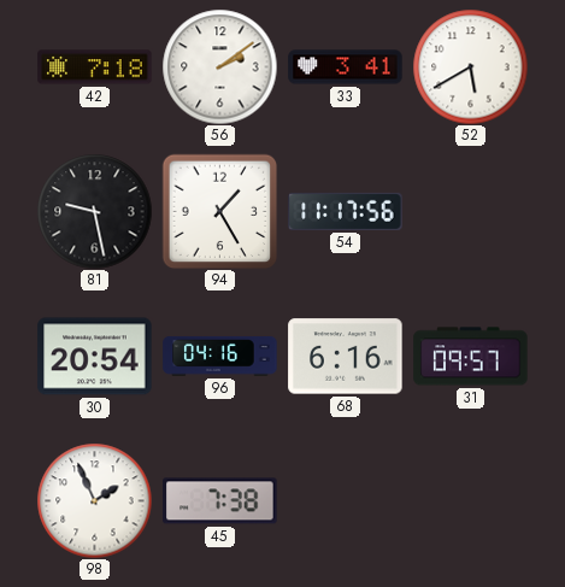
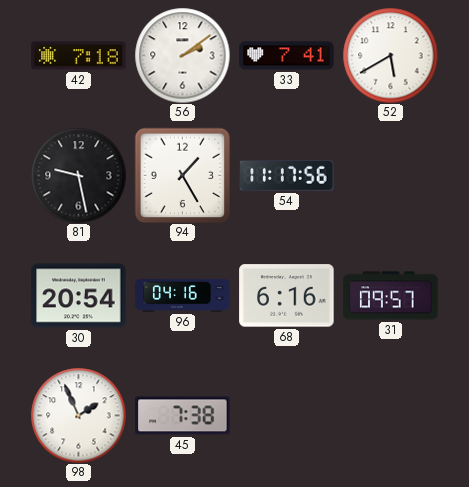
33: 3:41 -> 7:41 (287, 56)
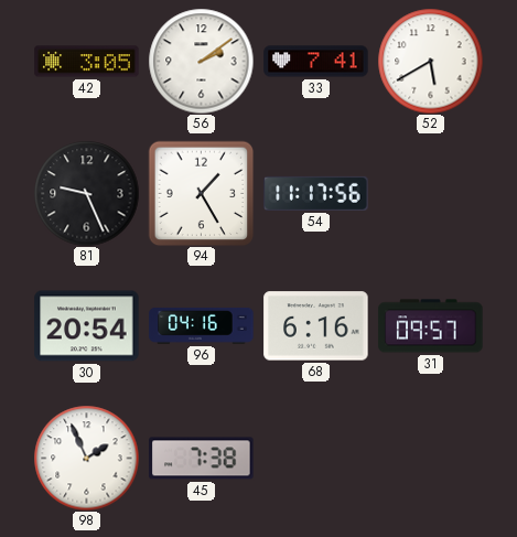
42: 7:18 -> 3:05 (87, 62)
81: 9:28 -> 9:26 (86, 193)
